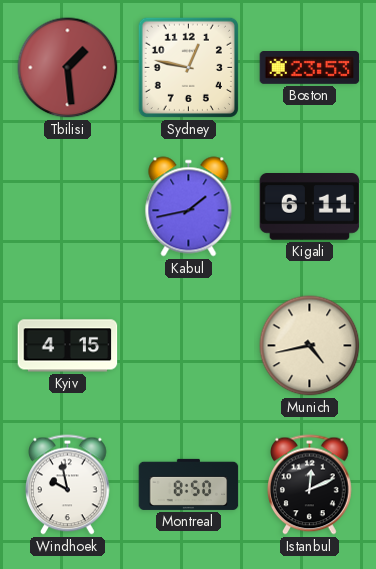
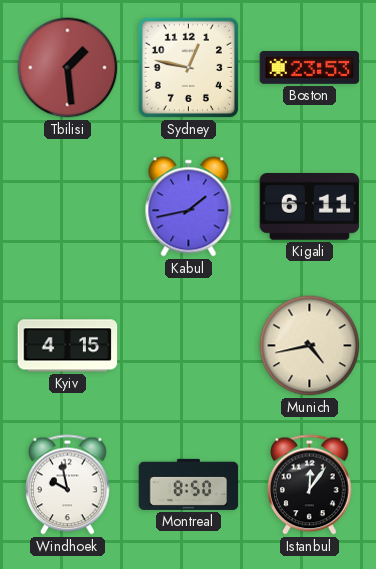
Istanbul: 12:11 -> 12:06 (310, 485)
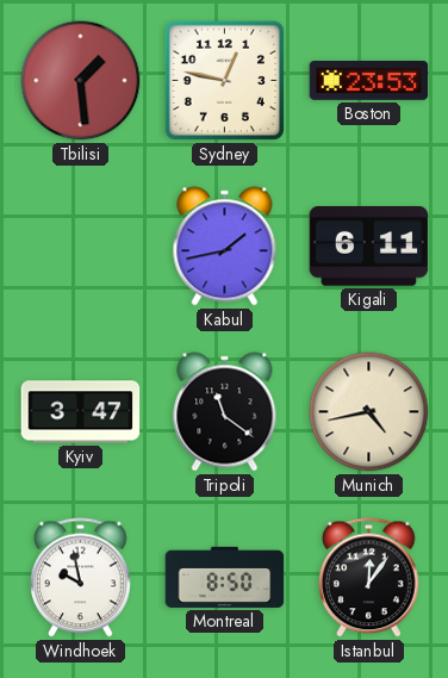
Kyiv: 4:15 -> 3:47 (81, 412)
Tripoli: none -> 11:21 (225, 412)
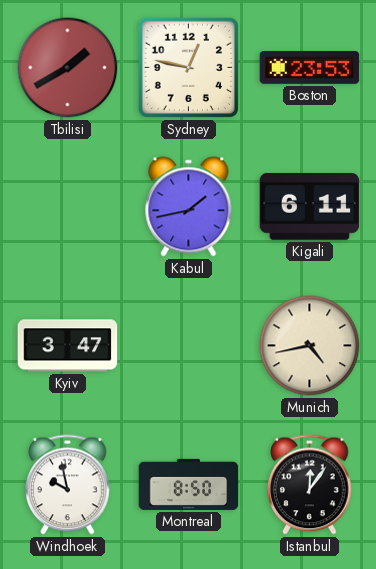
Tbilisi: 1:29 -> 1:40 (68, 68)
Tripoli: 11:21 -> none (225, 412)
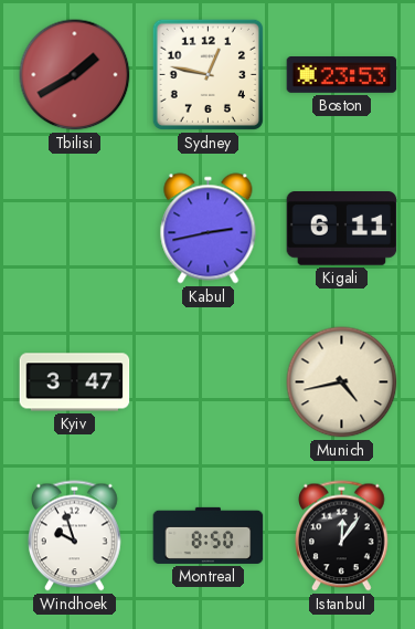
Kabul: 1:43 -> 2:43 (209, 229)
Windhoek: 9:58 -> 9:57 (75, 536)
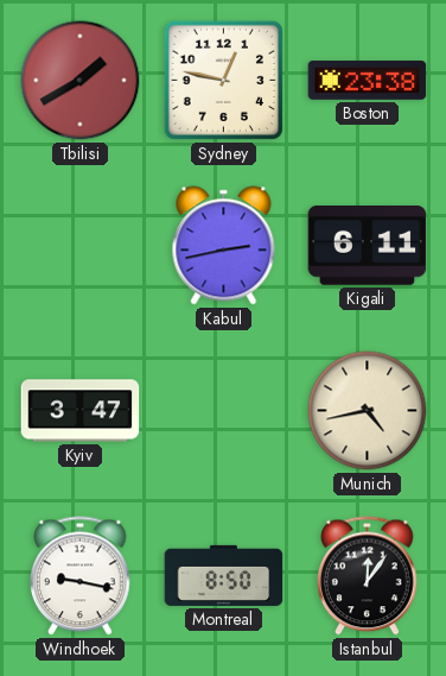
Boston: 23:53 -> 23:38 (368, 81)
Windhoek: 9:57 -> 9:17 (81, 576)
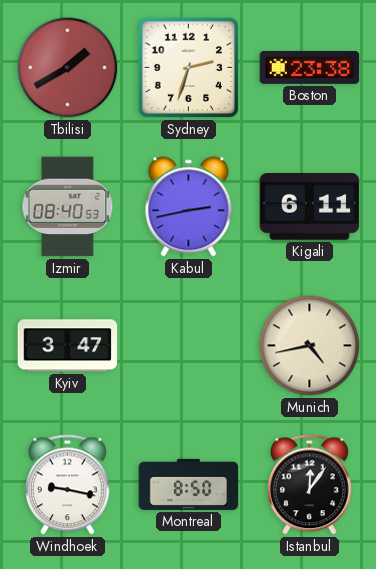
Sydney: 12:47 -> 2:33 (188, 67)
Izmir: none -> 08:40 (68, 207)
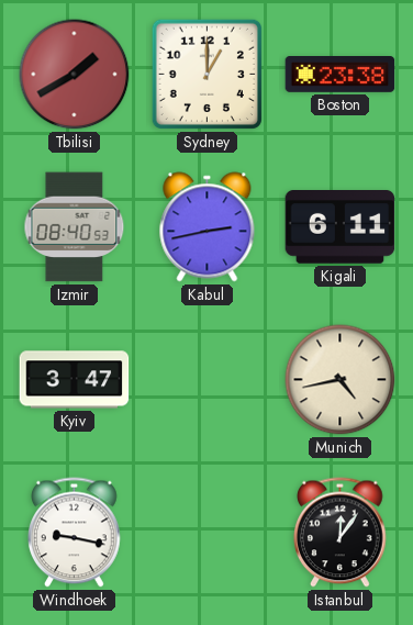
Sydney: 2:33 -> 1:00 (206, 74)
Montreal: 8:50 -> none (189, 484)
